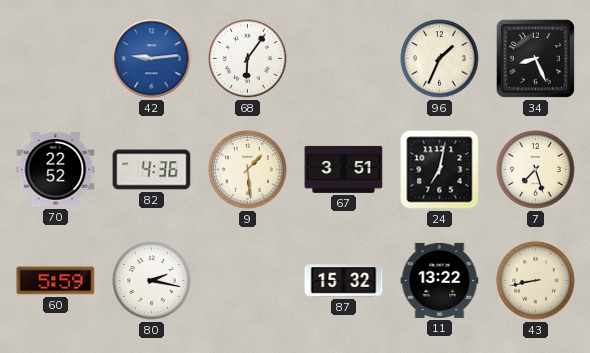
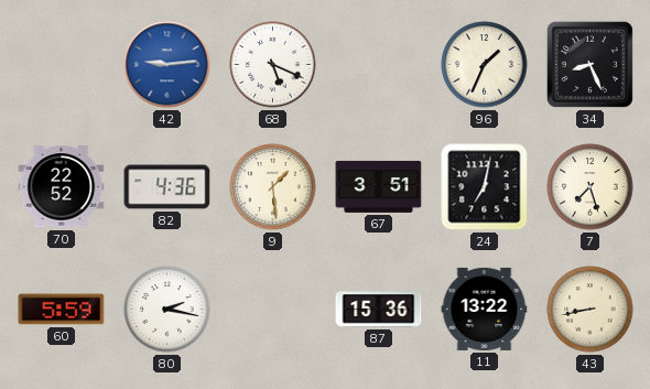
68: 6:06 -> 5:19 (273, 65)
87: 15:32 -> 15:36 (379, 310)
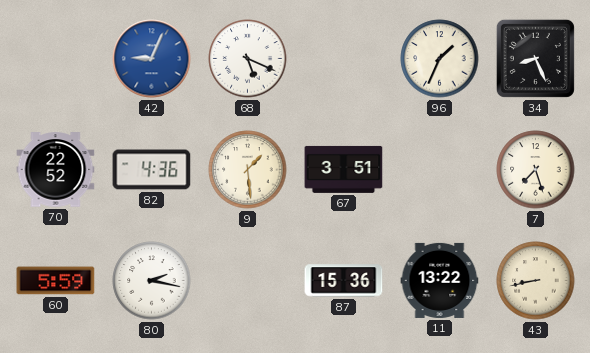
42: 9:14 -> 9:04 (152, 59)
24: 7:02 -> none (485, 187)
